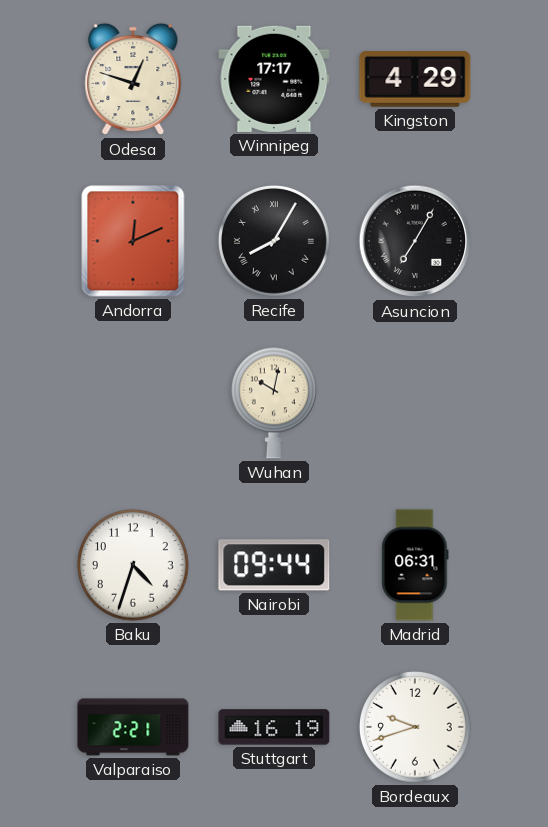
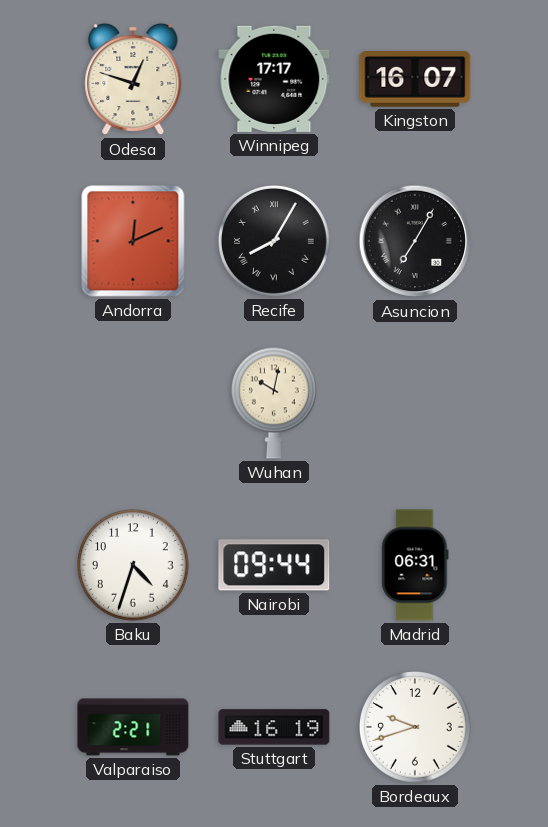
Kingston: 4:29 -> 16:07 (415, 80)
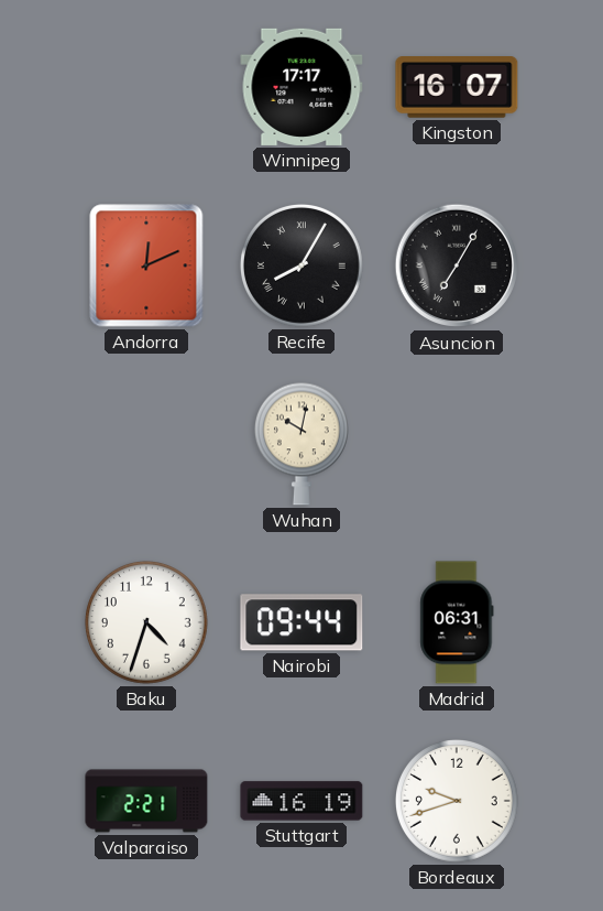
Odesa: 12:48 -> none (133, 79)
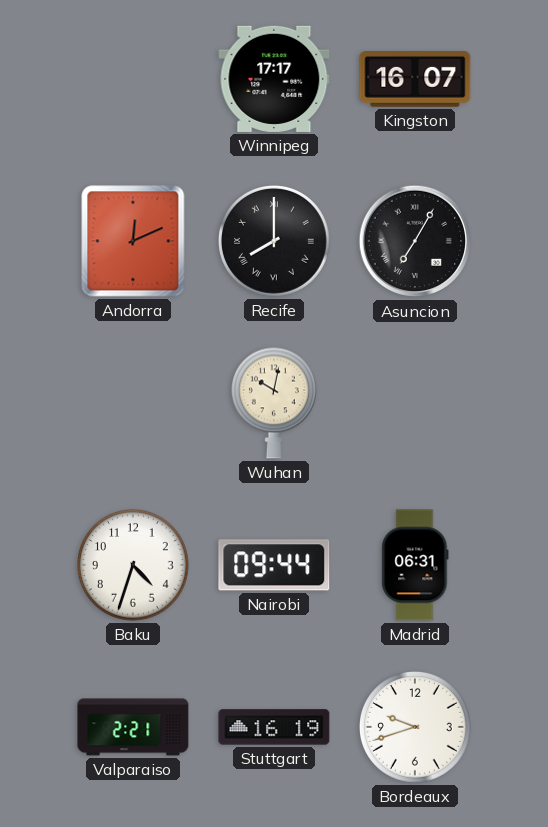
Recife: 8:05 -> 8:00 (275, 242)
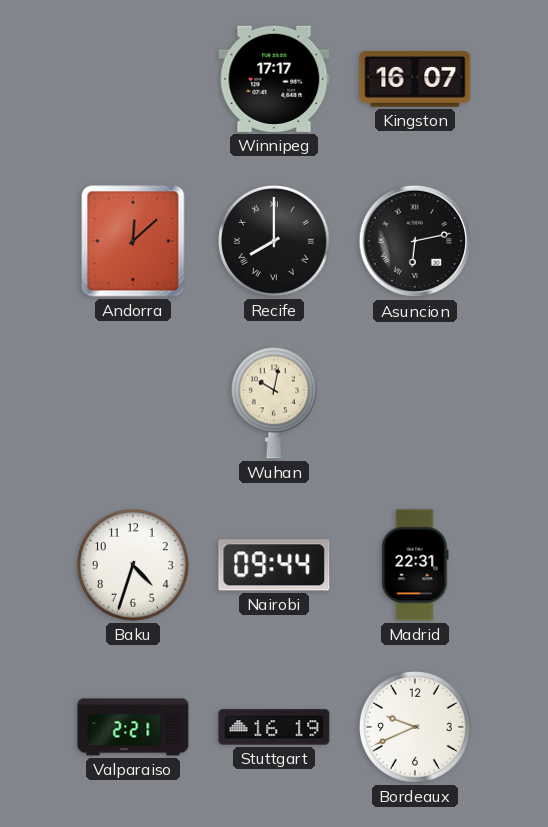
Andorra: 12:11 -> 12:08 (133, 241)
Asuncion: 7:05 -> 6:13 (415, 241)
Madrid: 06:31 -> 22:31 (415, 565)
Bordeaux: 9:42 -> 9:41 (416, 728)
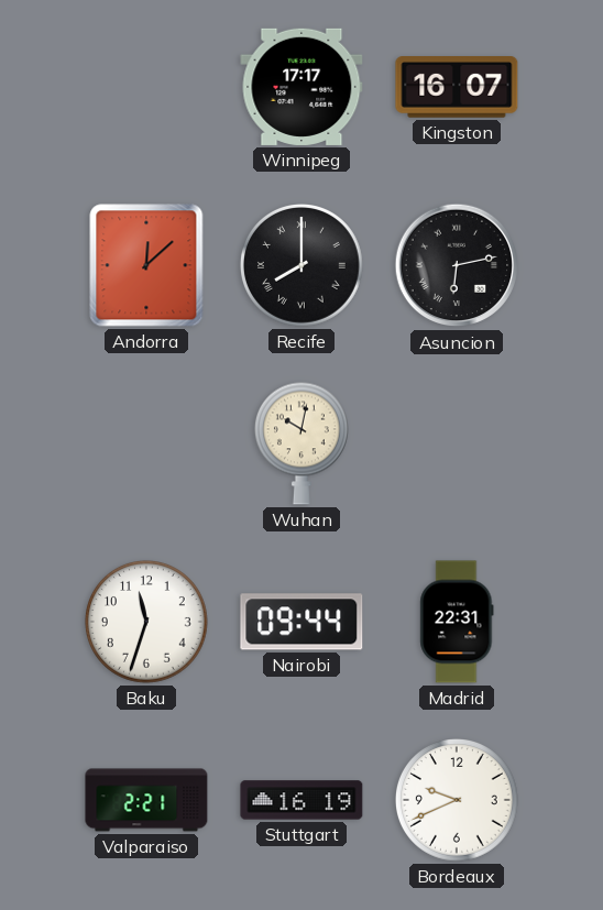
Baku: 4:33 -> 11:33 (147, 623)
